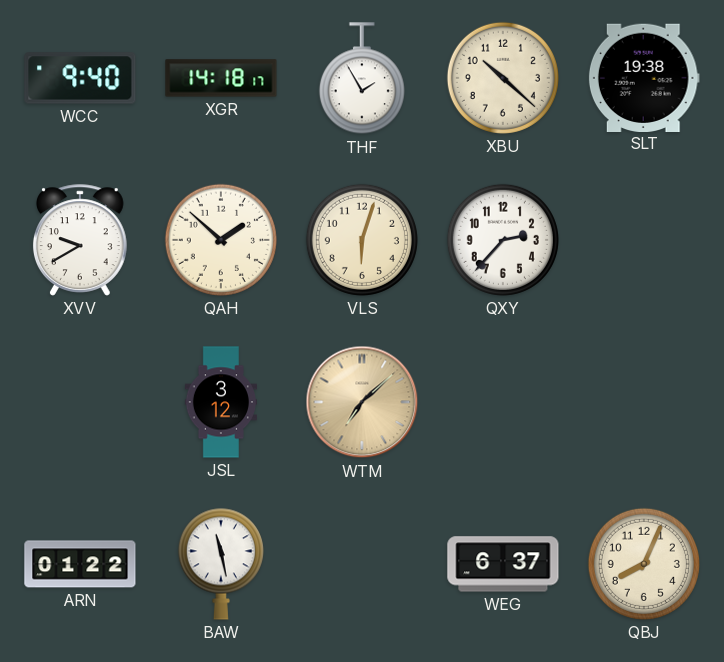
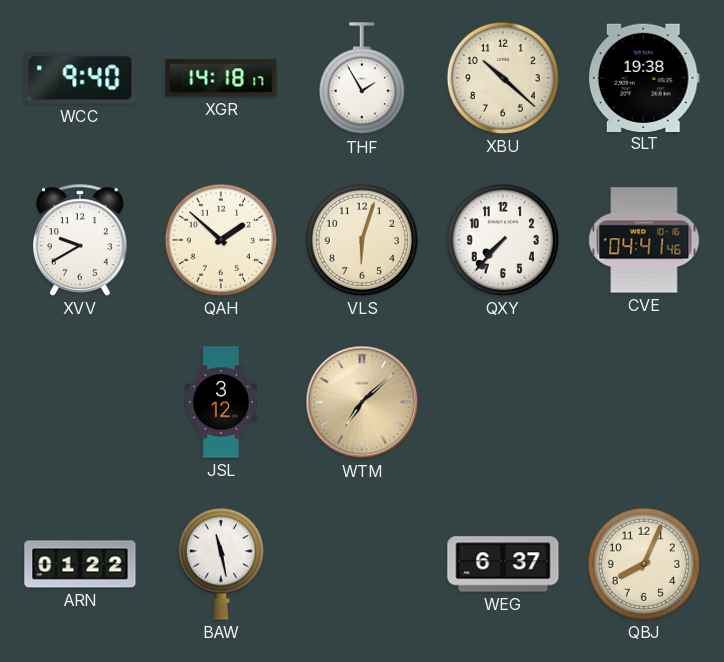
QXY: 2:37 -> 7:37 (503, 240)
CVE: none -> 04:41 (644, 240)
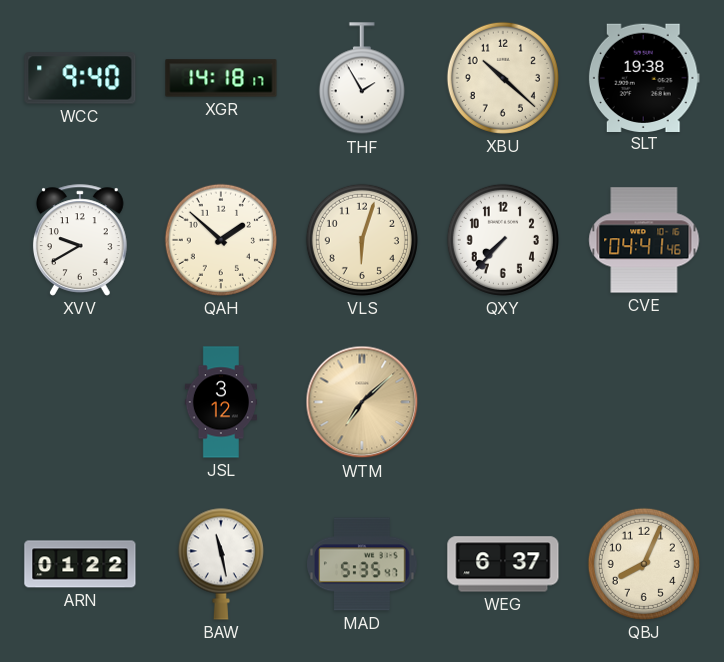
MAD: none -> 5:35 (363, 564)
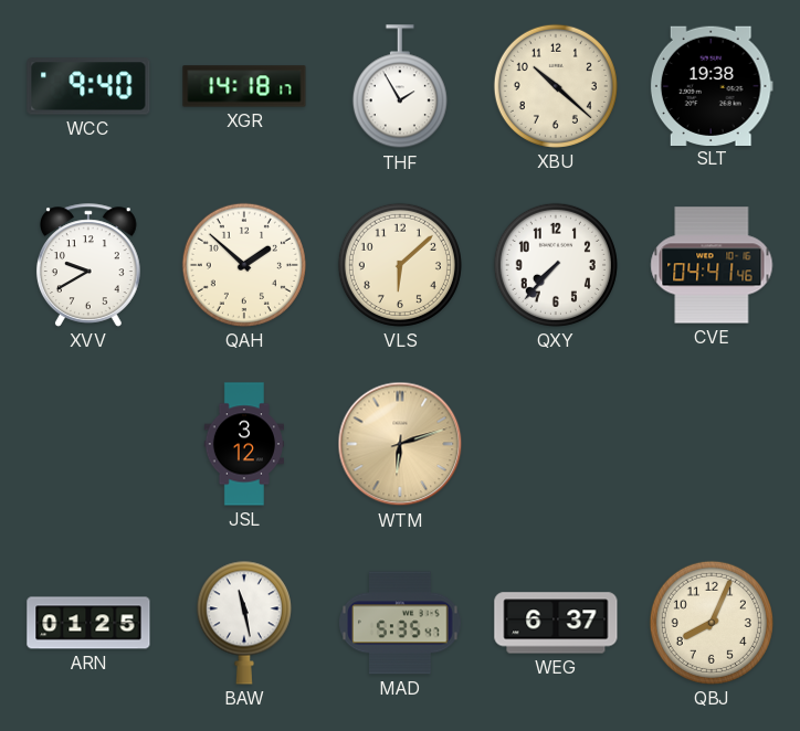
VLS: 6:03 -> 6:08 (400, 265)
WTM: 7:08 -> 6:12 (400, 444)
ARN: 01:22 -> 01:25 (88, 623)
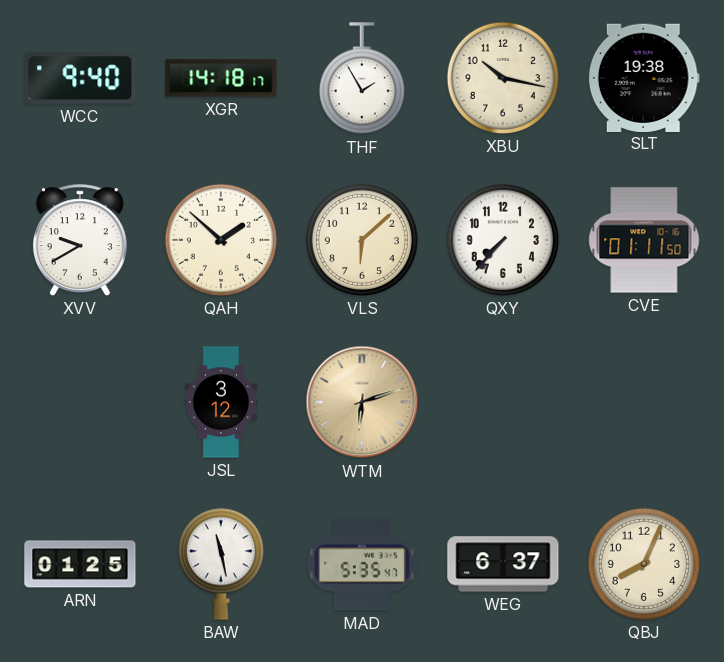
XBU: 10:22 -> 10:17 (503, 78)
CVE: 04:41 -> 01:11 (644, 240)
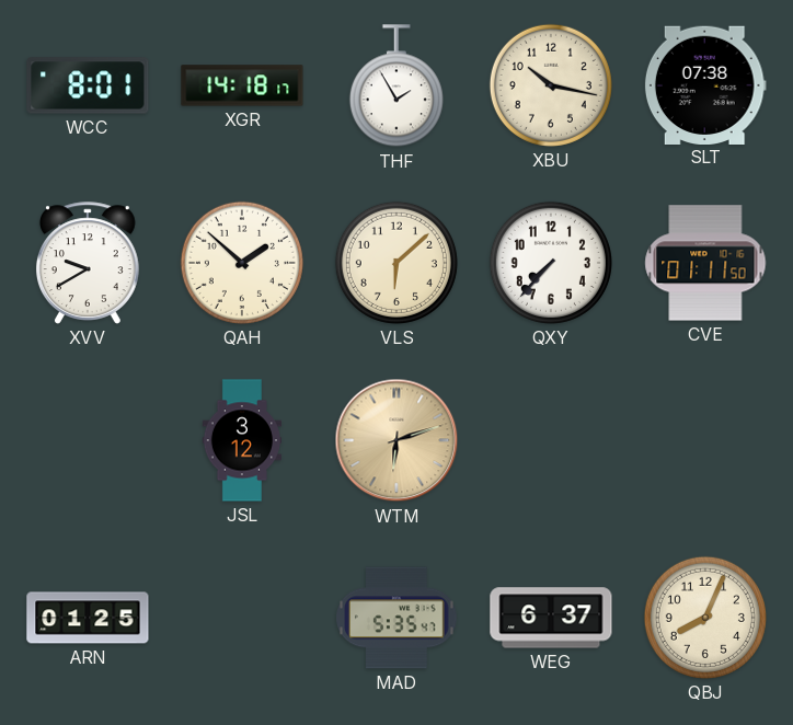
WCC: 9:40 -> 8:01 (88, 85)
SLT: 19:38 -> 07:38 (705, 84)
BAW: 11:28 -> none (221, 564)
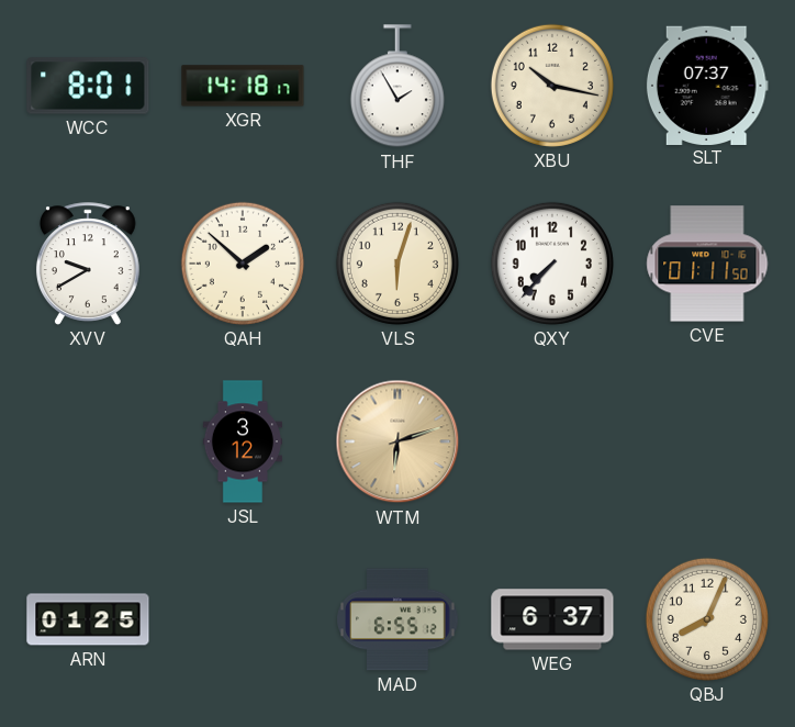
SLT: 07:38 -> 07:37 (707, 85)
VLS: 6:08 -> 6:03 (398, 264)
MAD: 5:35 -> 6:55 (399, 619)
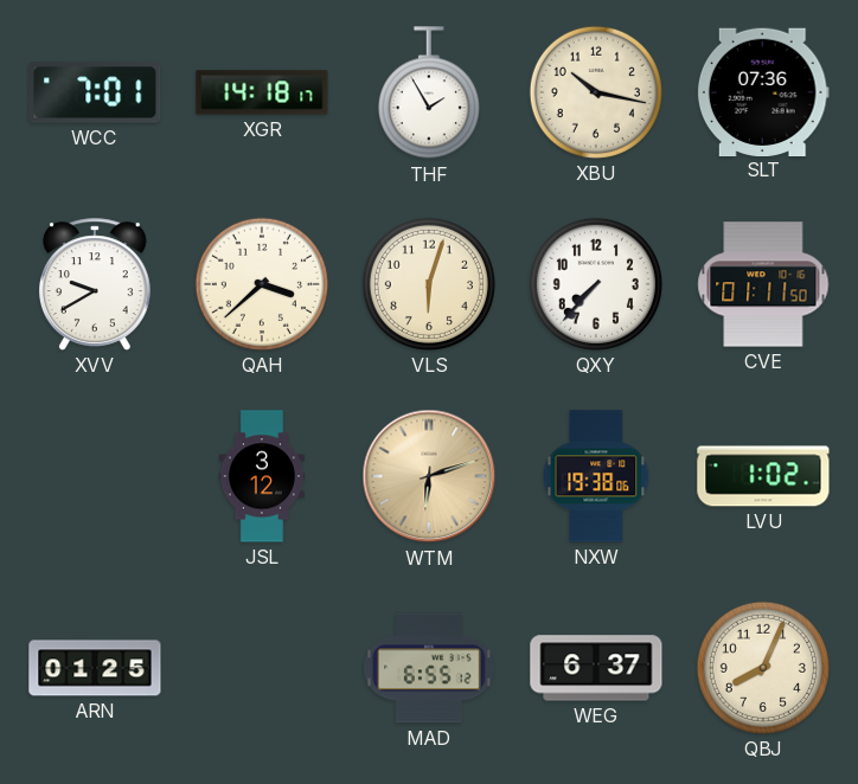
WCC: 8:01 -> 7:01 (95, 92)
SLT: 07:37 -> 07:36 (763, 91)
QAH: 1:52 -> 3:38 (262, 284)
NXW: none -> 19:38 (596, 476)
LVU: none -> 1:02 (763, 476)
